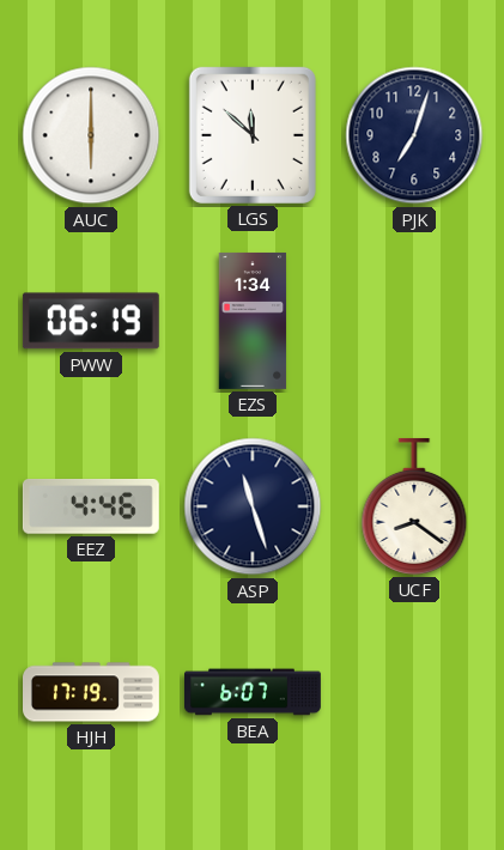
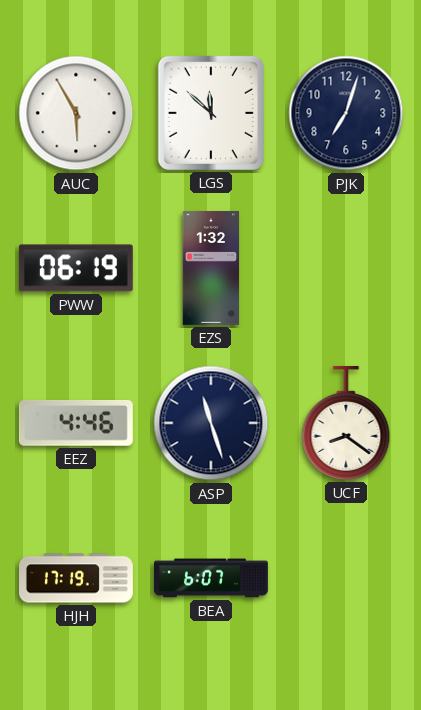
AUC: 6:00 -> 5:55 (76, 113)
EZS: 1:34 -> 1:32 (211, 268)
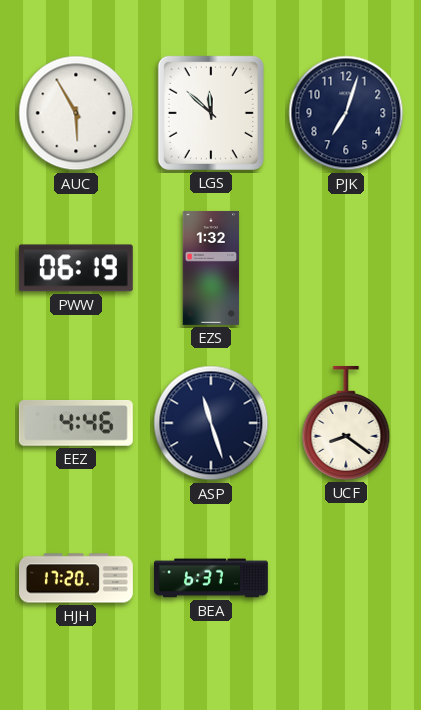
HJH: 17:19 -> 17:20 (77, 578)
BEA: 6:07 -> 6:37 (212, 578)
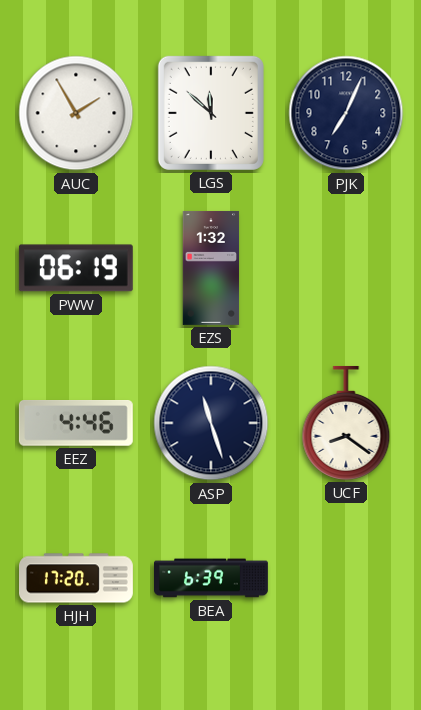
AUC: 5:55 -> 1:55 (76, 113)
PJK: 7:03 -> 7:04 (346, 113)
BEA: 6:37 -> 6:39 (212, 578)
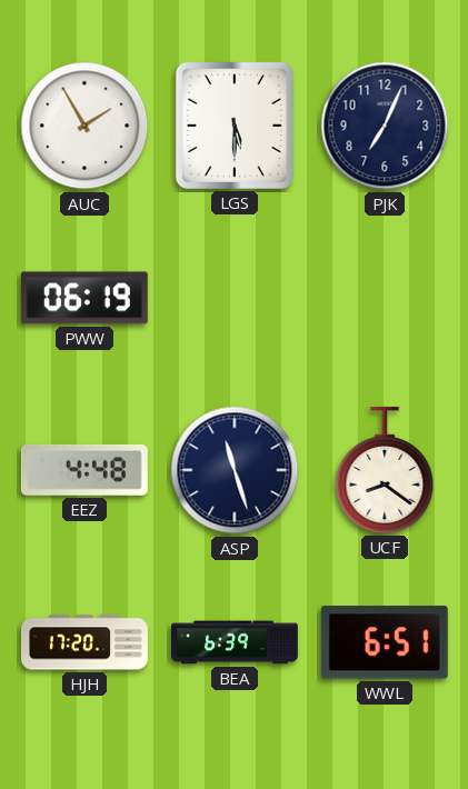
LGS: 11:52 -> 5:30 (235, 126)
EZS: 1:32 -> none (211, 268)
EEZ: 4:46 -> 4:48 (84, 471)
WWL: none -> 6:51 (385, 642)
